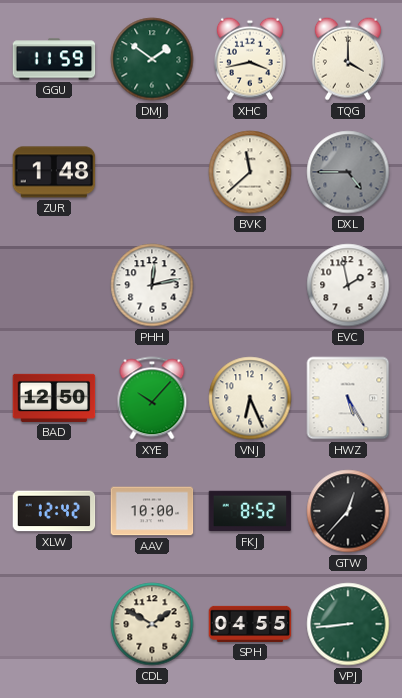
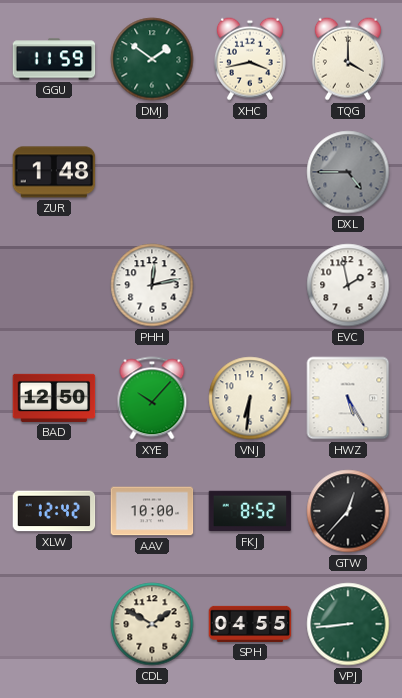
BVK: 11:38 -> none (250, 172)
VNJ: 6:26 -> 6:31 (250, 398)
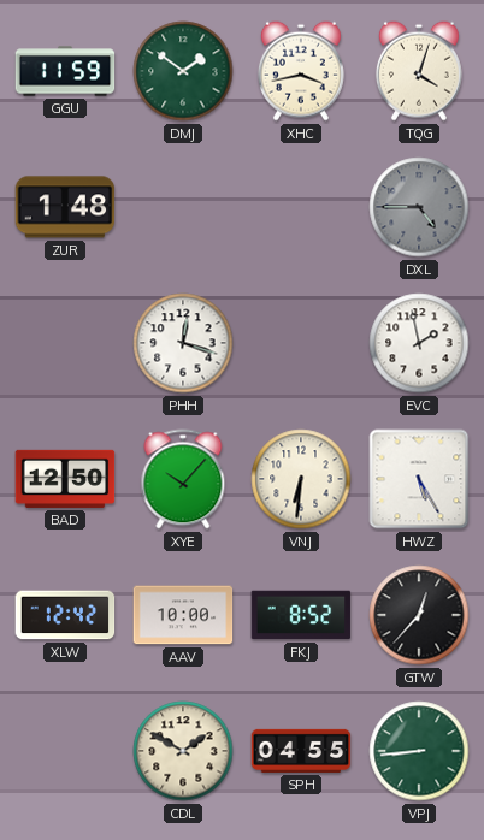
TQG: 4:00 -> 4:03 (419, 71)
PHH: 12:13 -> 12:18 (183, 343)
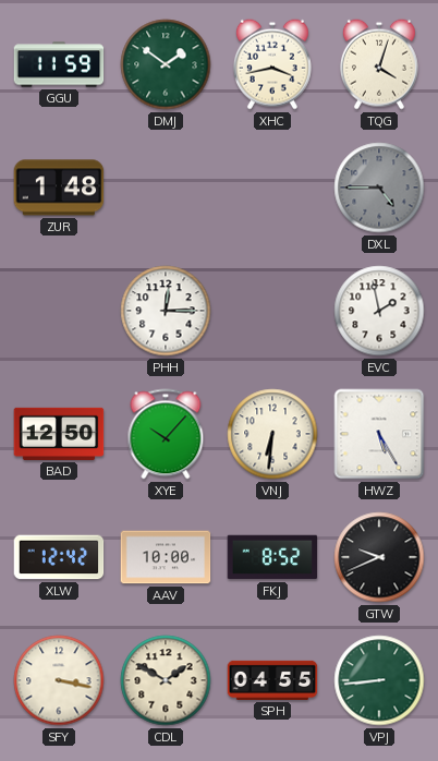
PHH: 12:18 -> 12:15 (166, 311)
GTW: 12:37 -> 9:41 (379, 557)
SFY: none -> 3:17 (59, 680)
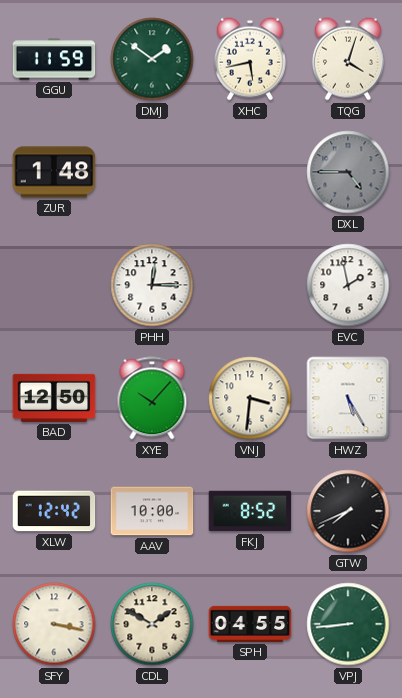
XHC: 3:43 -> 5:43 (250, 59)
VNJ: 6:31 -> 3:31 (250, 398)
GTW: 9:41 -> 7:41 (348, 511)
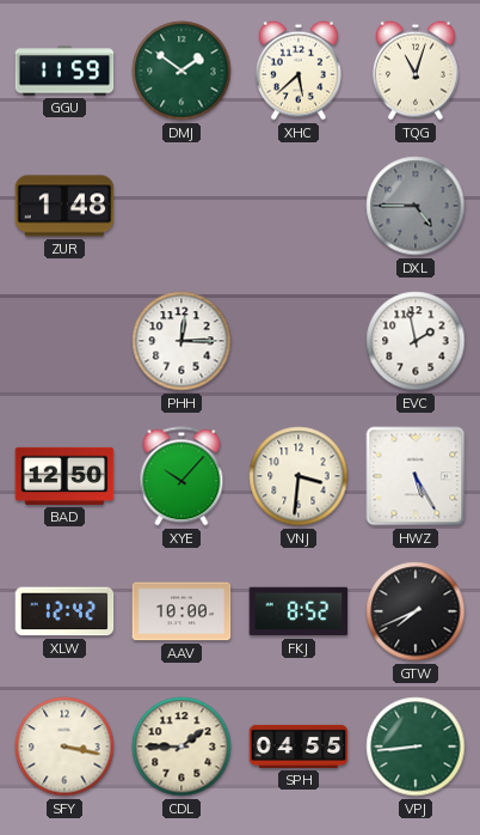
XHC: 5:43 -> 5:38 (299, 71)
TQG: 4:03 -> 11:03 (416, 71)
CDL: 1:50 -> 1:45 (181, 746)
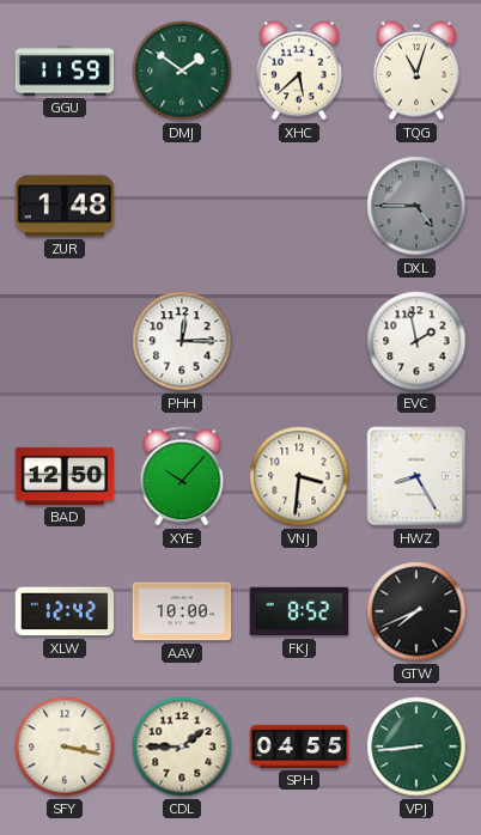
HWZ: 5:25 -> 8:25 (416, 476)
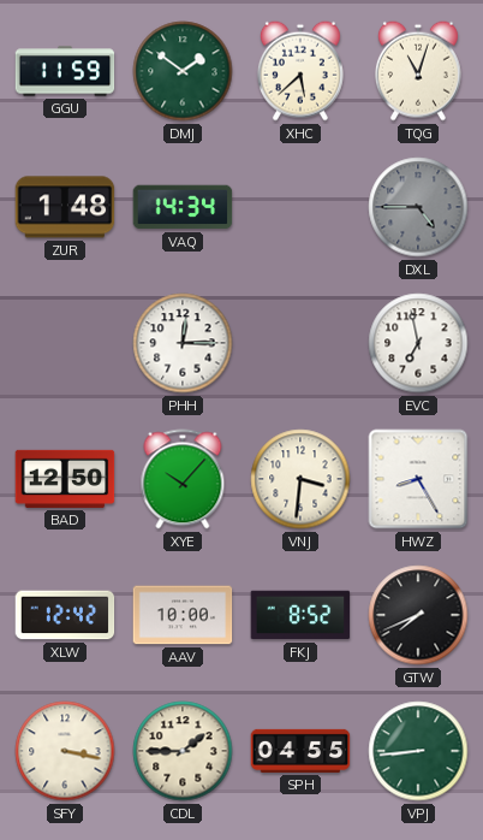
VAQ: none -> 14:34 (183, 207)
EVC: 1:58 -> 6:58 (418, 343)
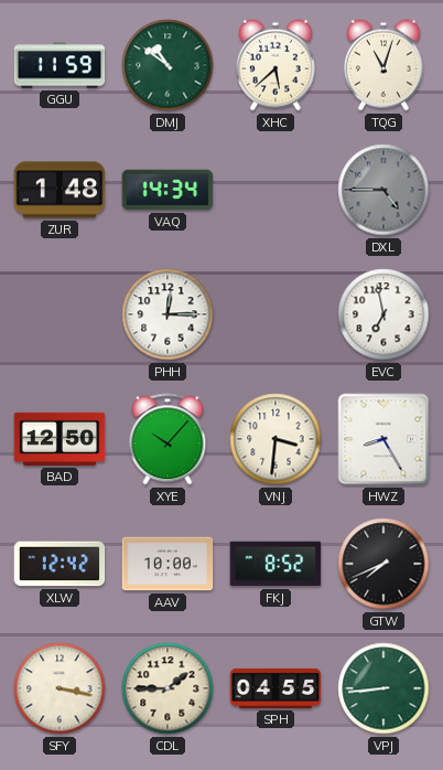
DMJ: 1:51 -> 10:51 (168, 65)
